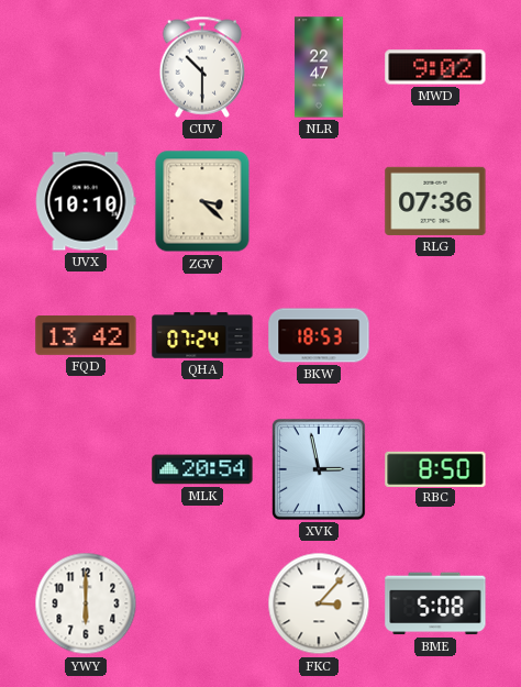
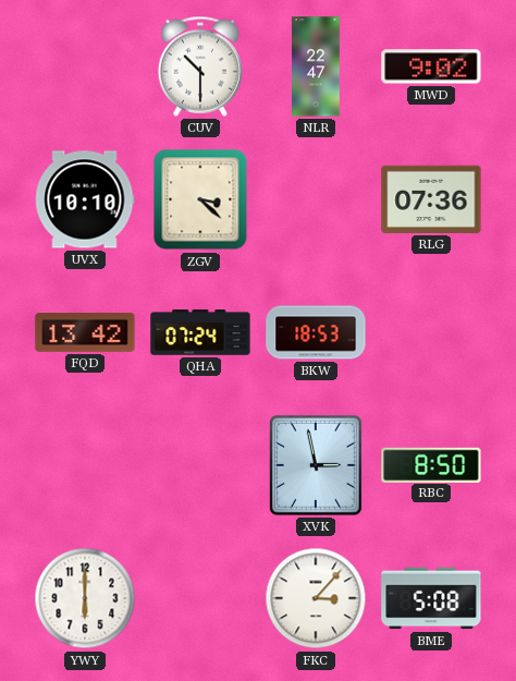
MLK: 20:54 -> none (202, 469)
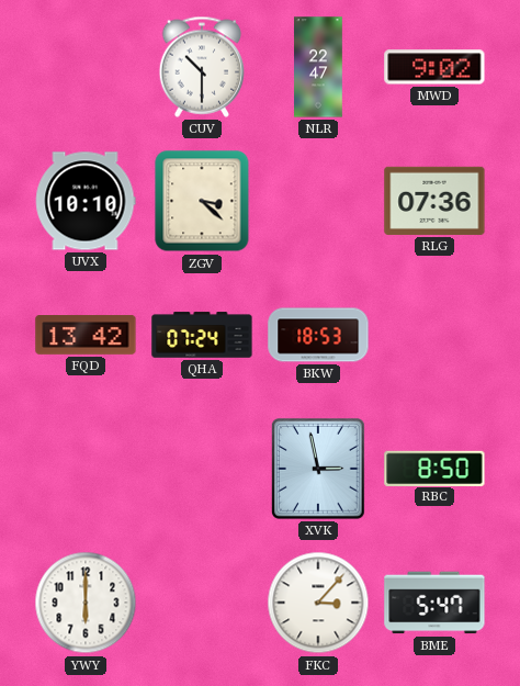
BME: 5:08 -> 5:47 (434, 603)
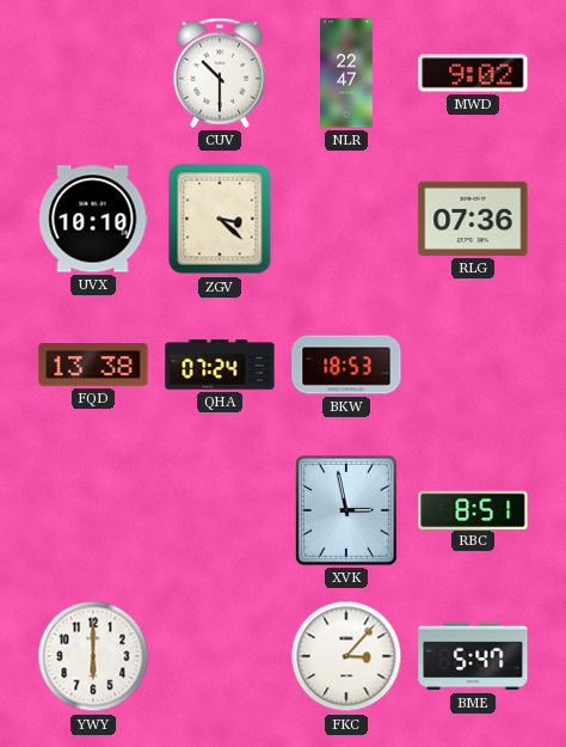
FQD: 13:42 -> 13:38 (93, 366)
RBC: 8:50 -> 8:51 (473, 509)
